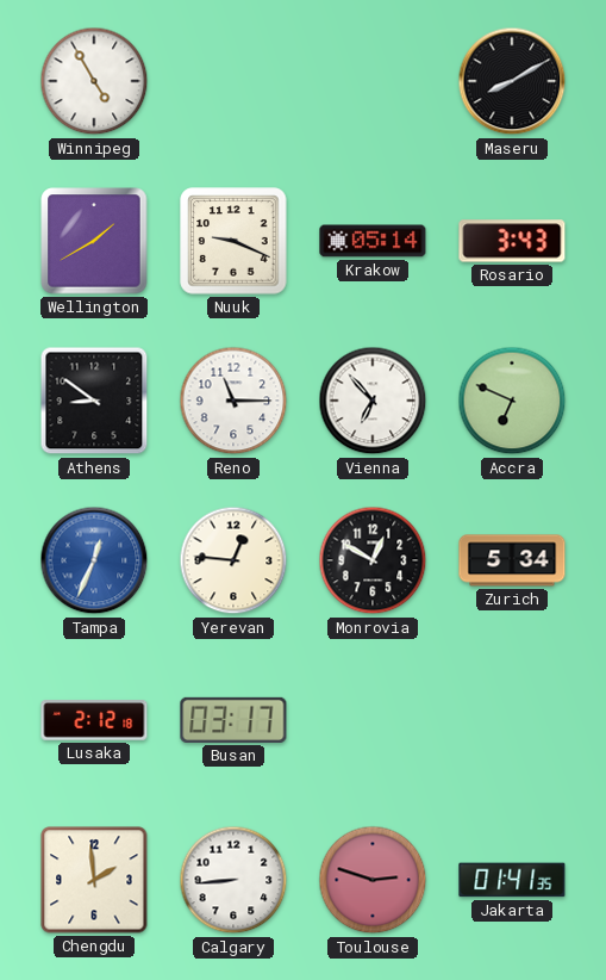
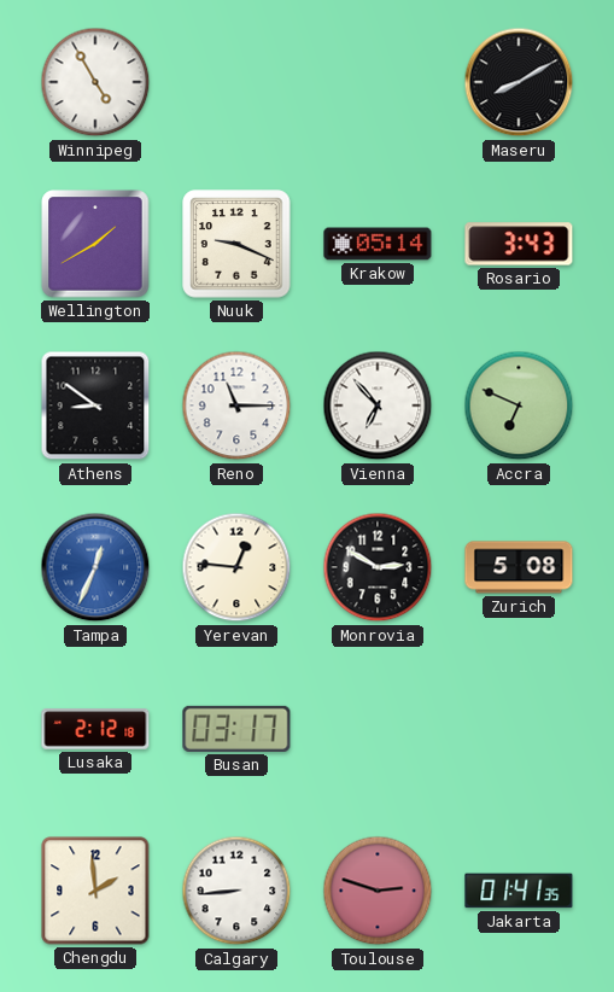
Monrovia: 12:50 -> 2:50 (378, 567)
Zurich: 5:34 -> 5:08 (519, 567)
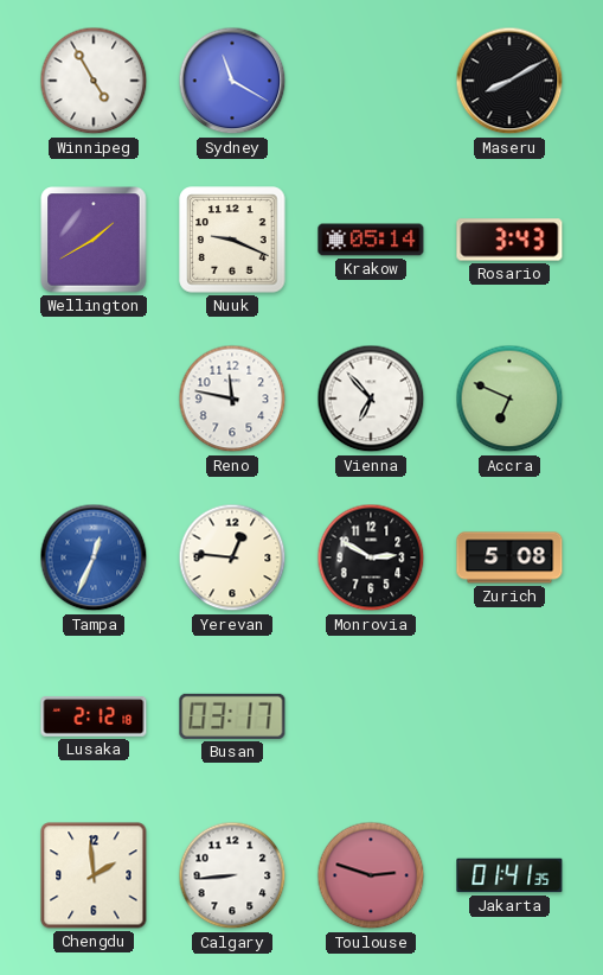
Sydney: none -> 11:20 (232, 81)
Athens: 8:51 -> none (95, 405)
Reno: 11:15 -> 11:47 (232, 399)
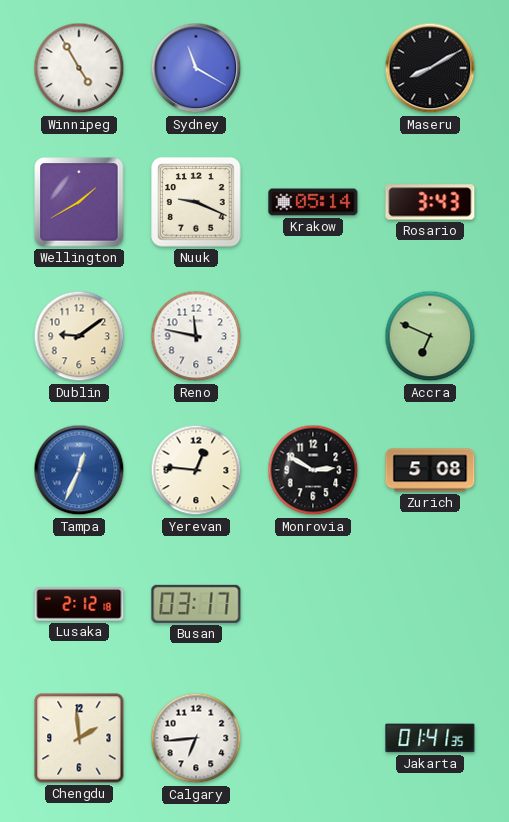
Dublin: none -> 9:09 (79, 336)
Vienna: 6:53 -> none (371, 399)
Calgary: 8:44 -> 6:44 (196, 738)
Toulouse: 2:48 -> none (371, 875)
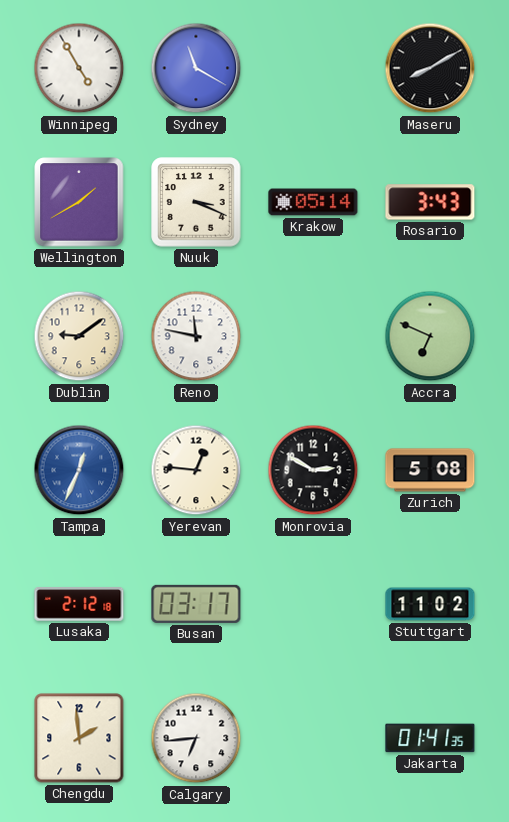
Nuuk: 9:19 -> 3:19 (196, 202)
Stuttgart: none -> 11:02 (430, 604)
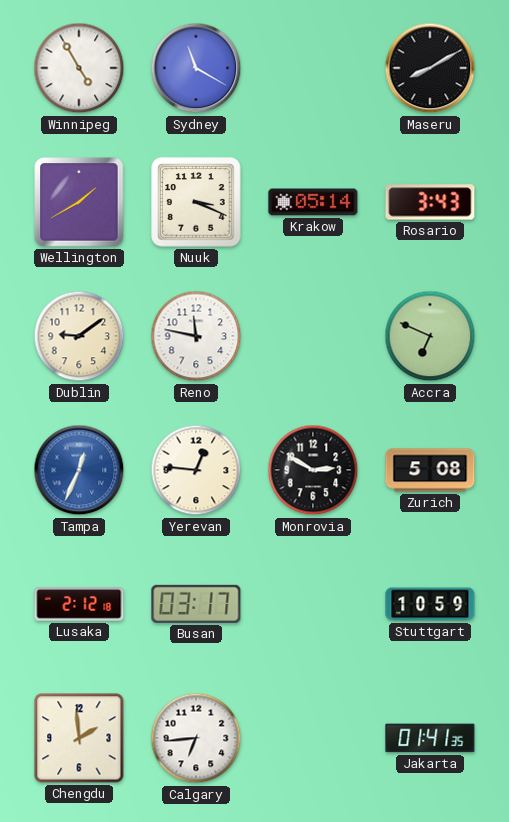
Stuttgart: 11:02 -> 10:59 (430, 604)
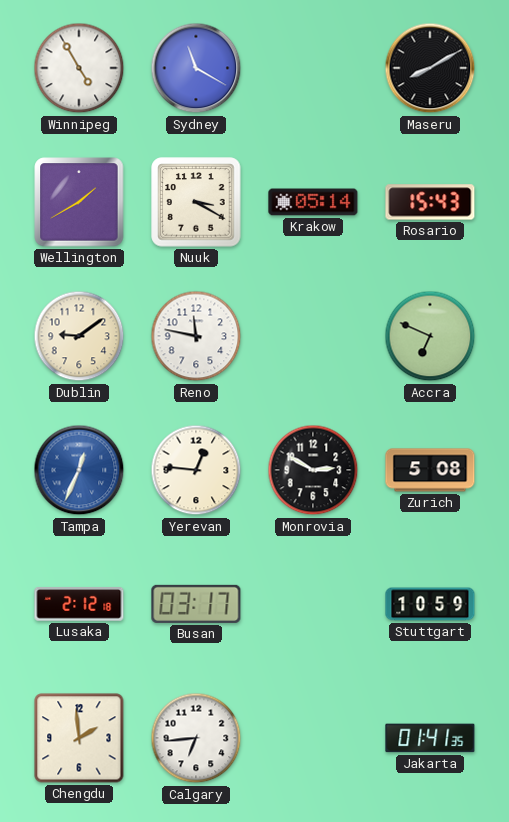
Nuuk: 3:19 -> 3:20 (196, 202)
Rosario: 3:43 -> 15:43 (430, 202)
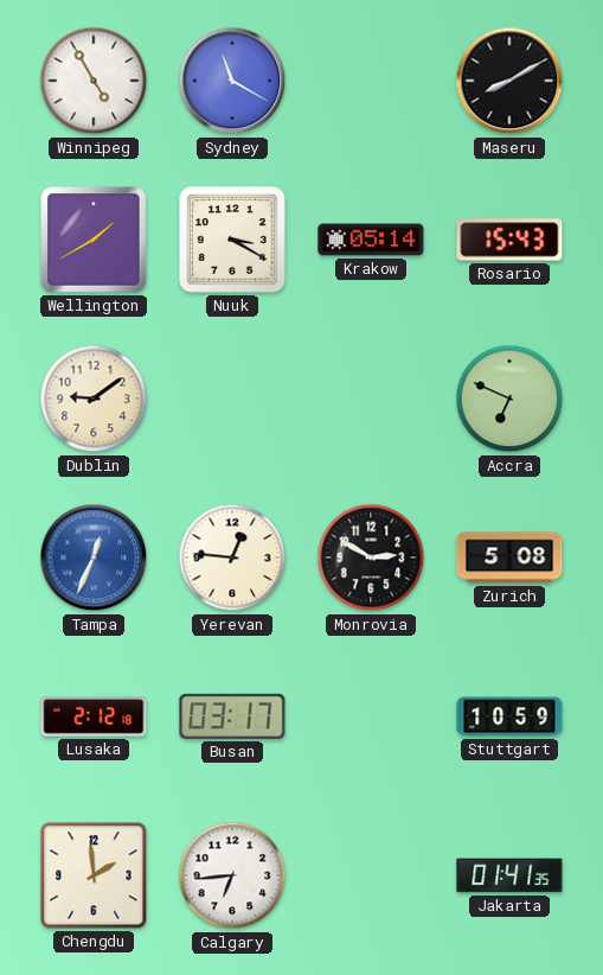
Reno: 11:47 -> none (196, 336)
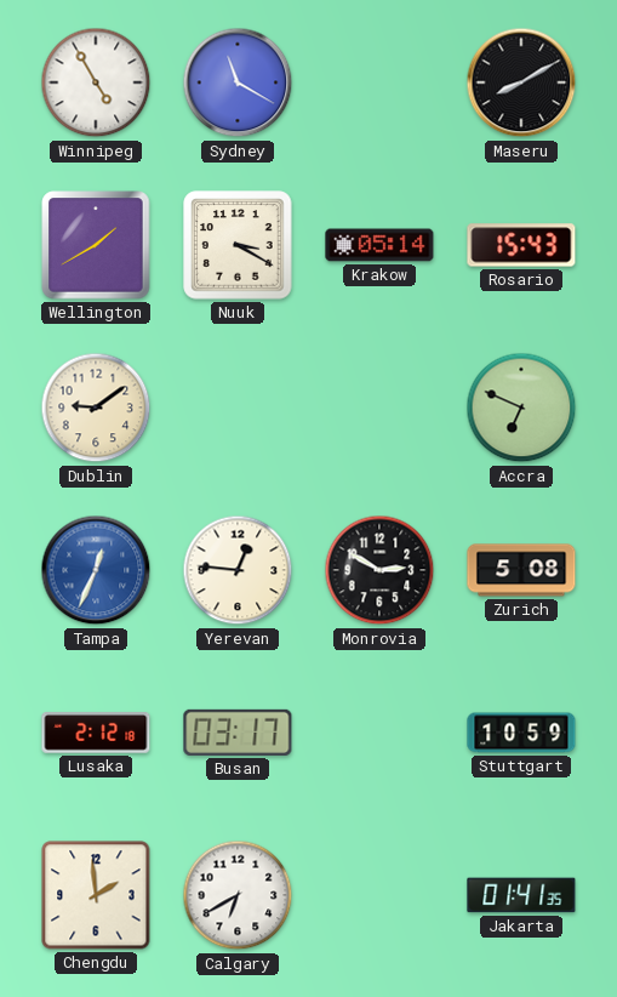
Calgary: 6:44 -> 6:40 (238, 895)
